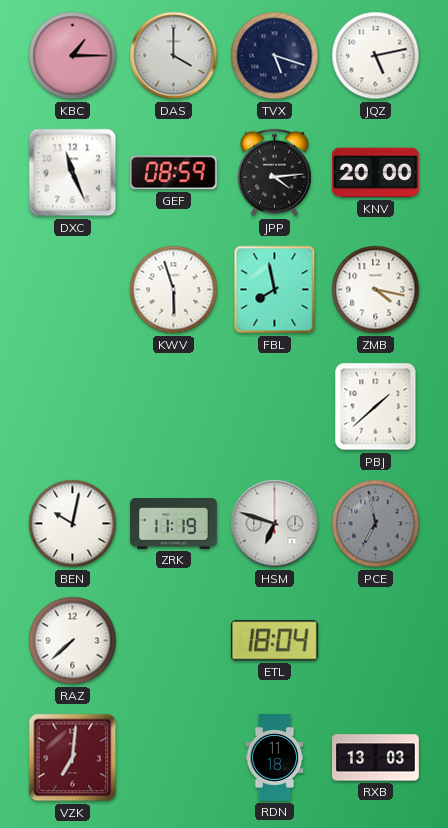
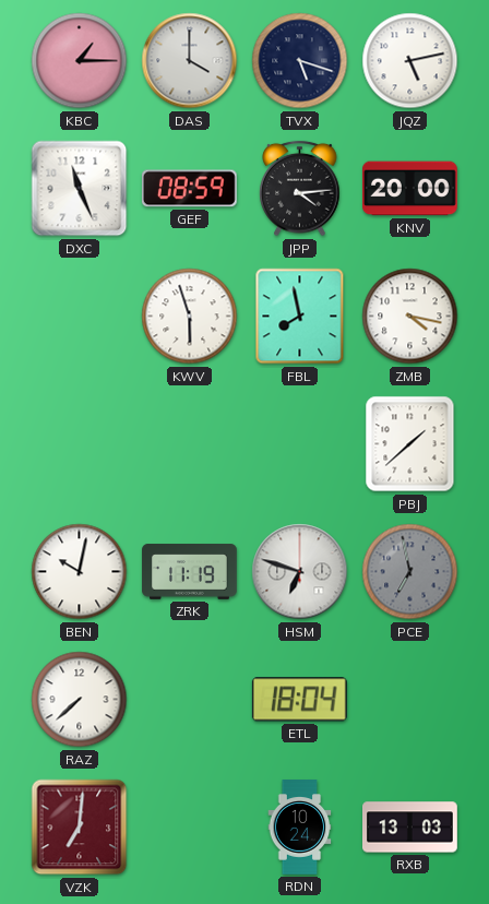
RDN: 11:18 -> 10:24 (300, 828)
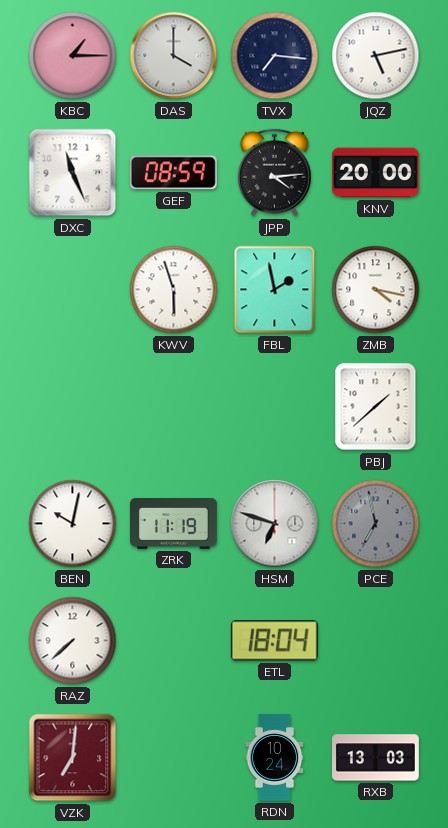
TVX: 5:18 -> 7:16 (275, 56)
FBL: 7:58 -> 1:58 (275, 290)
